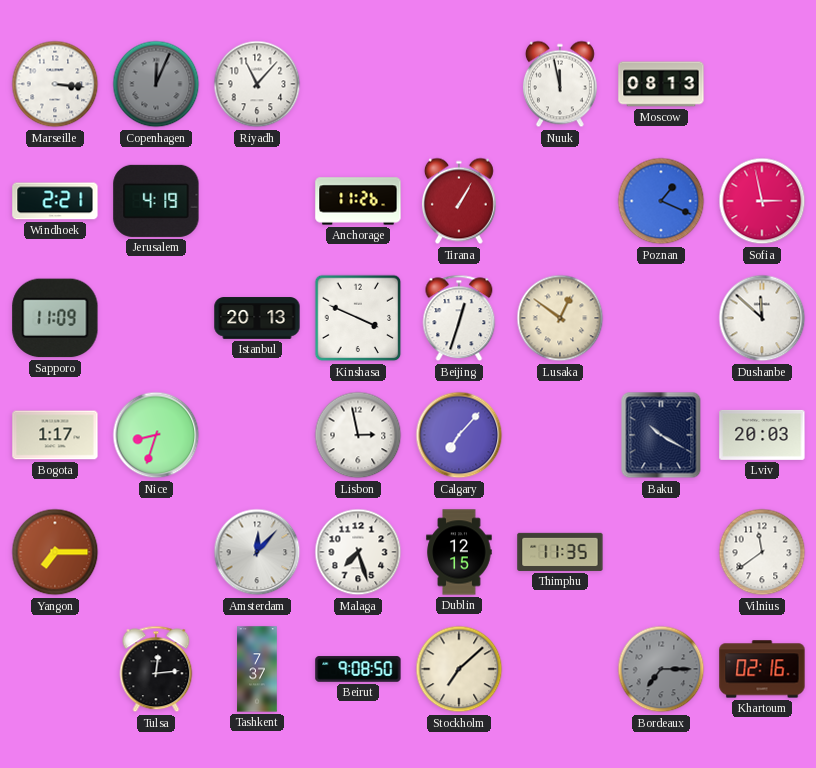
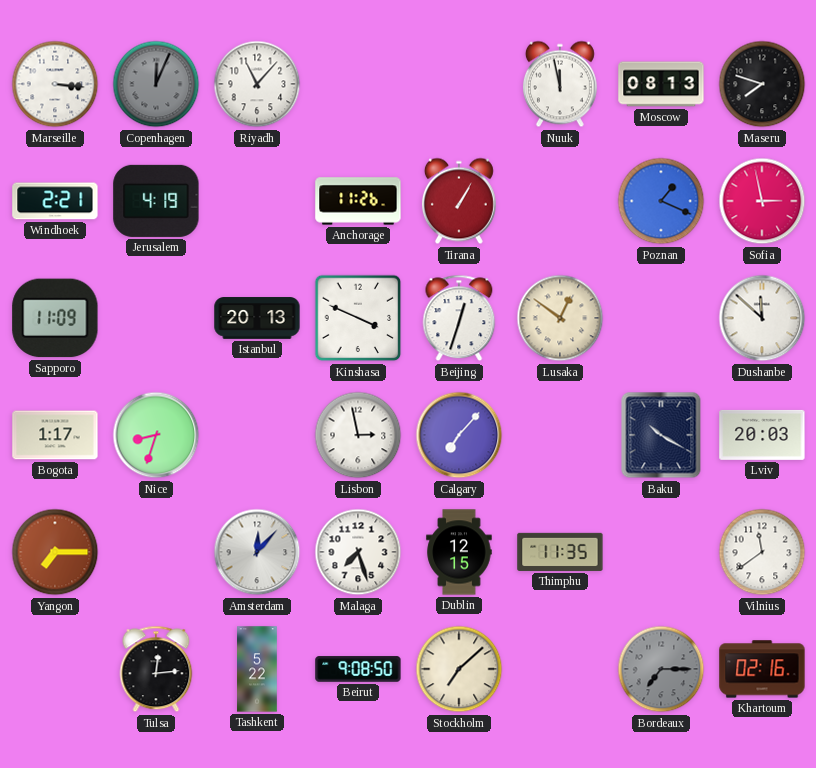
Maseru: none -> 7:48 (762, 84)
Tashkent: 7:37 -> 5:22 (257, 669)
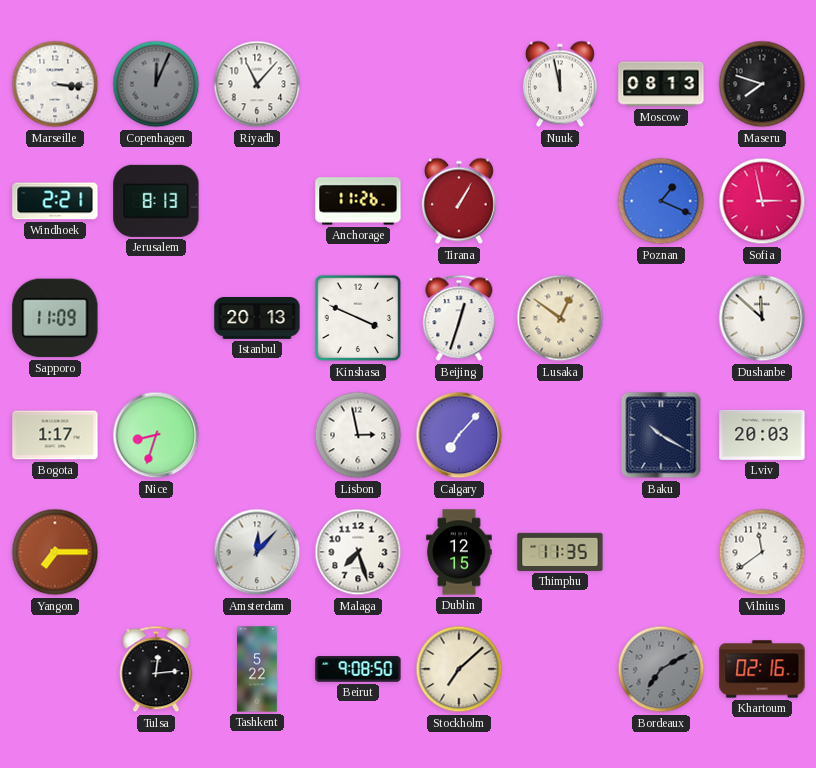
Jerusalem: 4:19 -> 8:13 (156, 201)
Bordeaux: 7:15 -> 7:10 (661, 669)
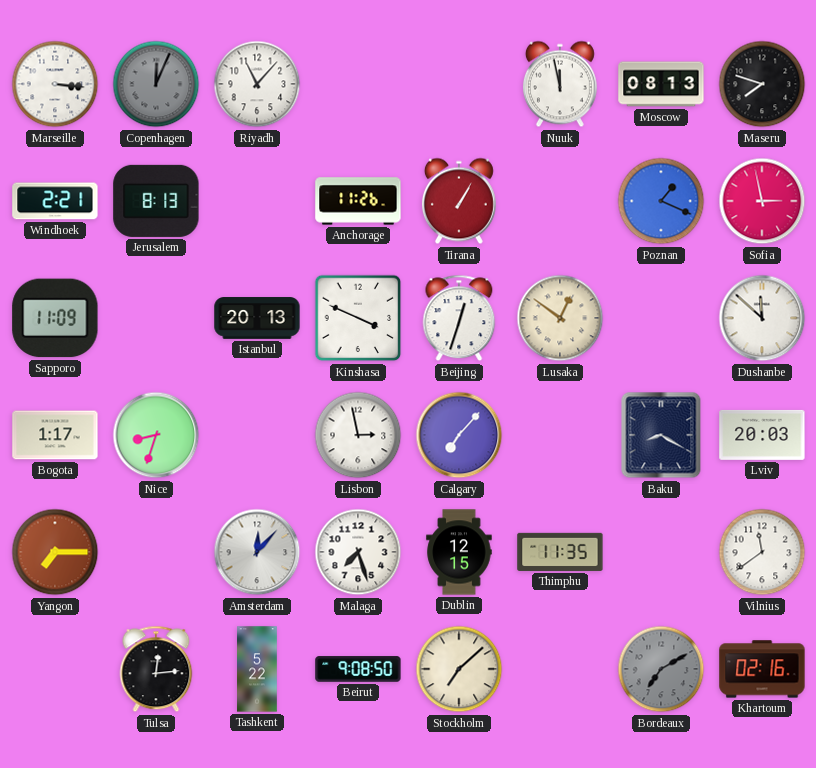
Baku: 10:20 -> 8:20 (661, 435)
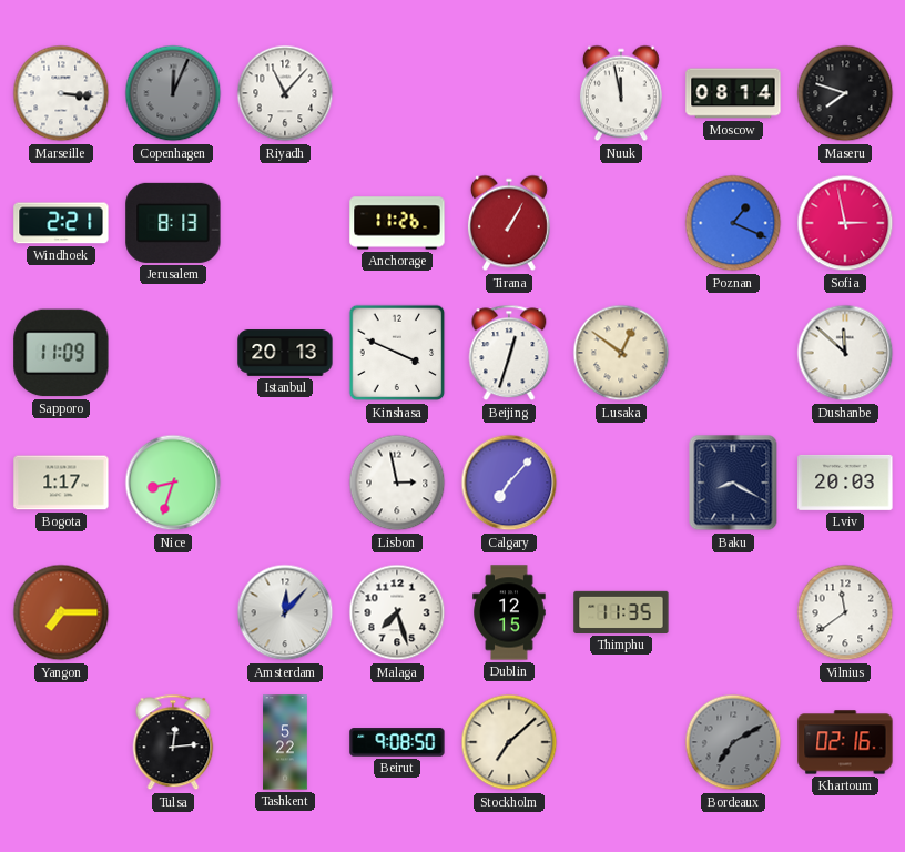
Moscow: 08:13 -> 08:14 (733, 93)
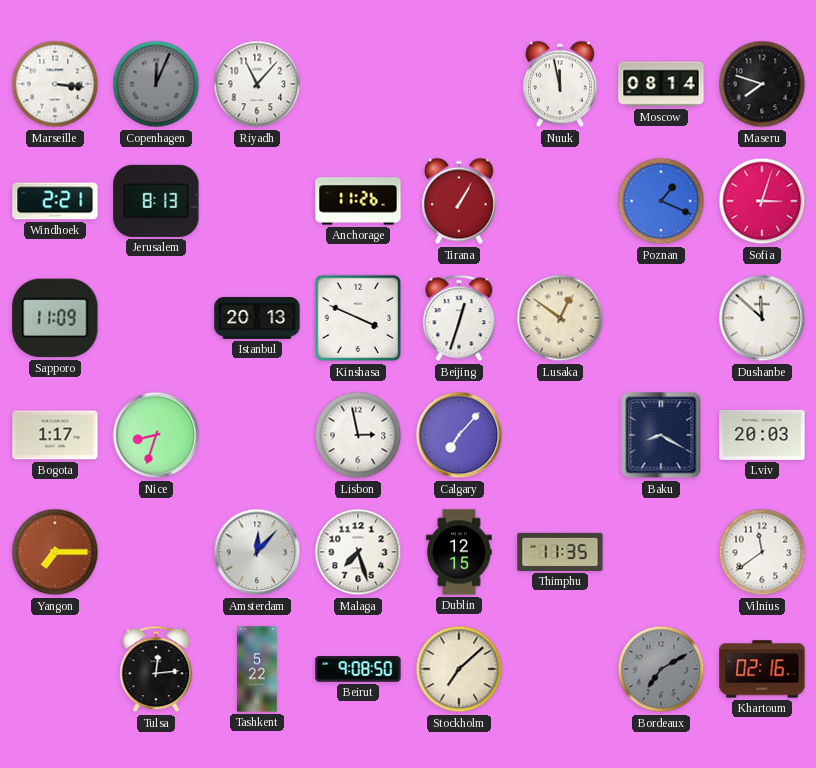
Sofia: 2:58 -> 3:03 (762, 201)
